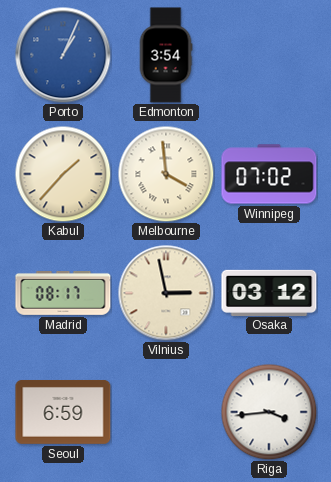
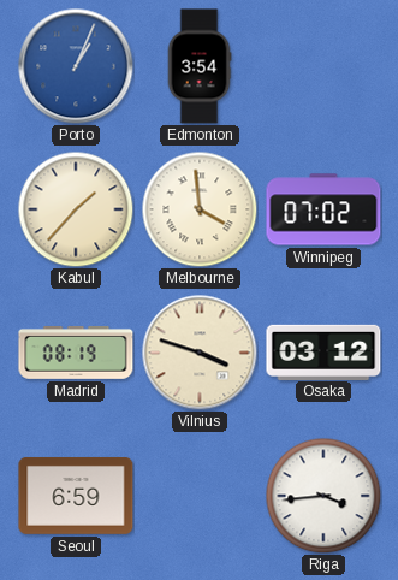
Madrid: 08:17 -> 08:19 (76, 354)
Vilnius: 2:58 -> 3:48 (200, 353)
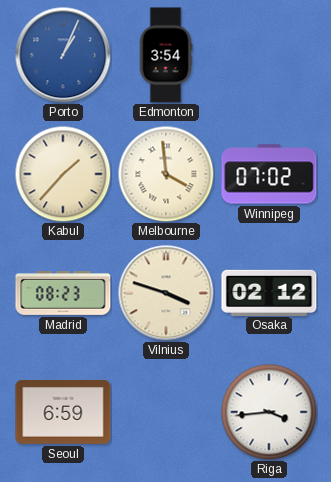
Madrid: 08:19 -> 08:23 (63, 294)
Osaka: 03:12 -> 02:12 (269, 292)
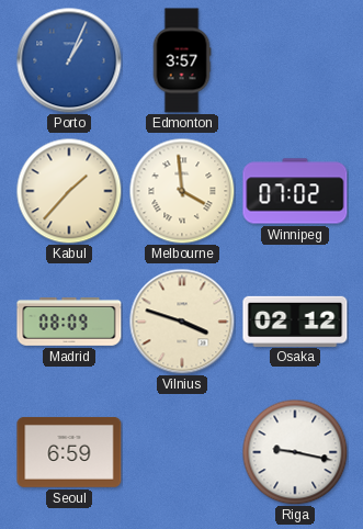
Edmonton: 3:54 -> 3:57 (182, 60)
Madrid: 08:23 -> 08:09 (69, 323)
Riga: 3:44 -> 9:17 (295, 452)
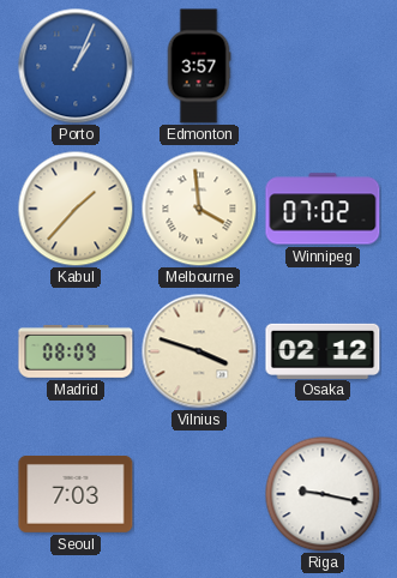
Seoul: 6:59 -> 7:03 (76, 494)
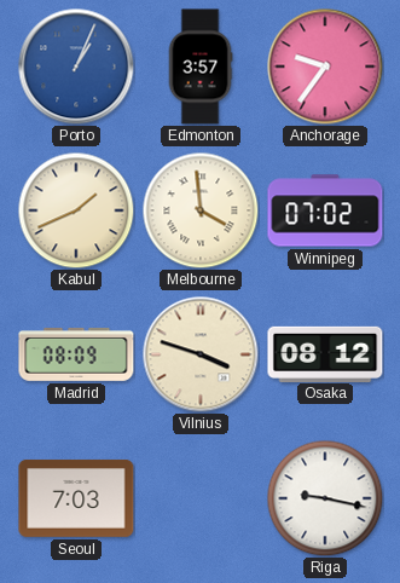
Anchorage: none -> 9:36 (325, 67)
Kabul: 1:37 -> 1:41 (76, 210)
Osaka: 02:12 -> 08:12 (325, 353)
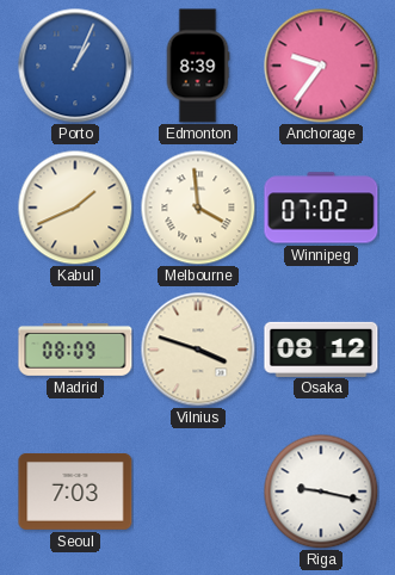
Edmonton: 3:57 -> 8:39 (198, 66)
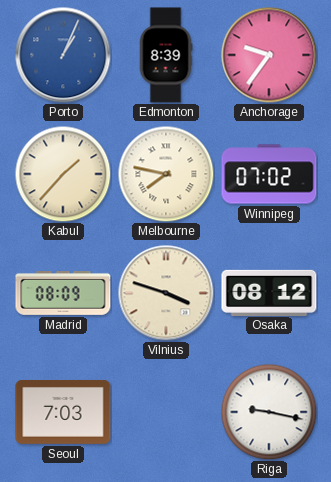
Kabul: 1:41 -> 1:37 (63, 174)
Melbourne: 3:59 -> 7:47 (166, 174)
